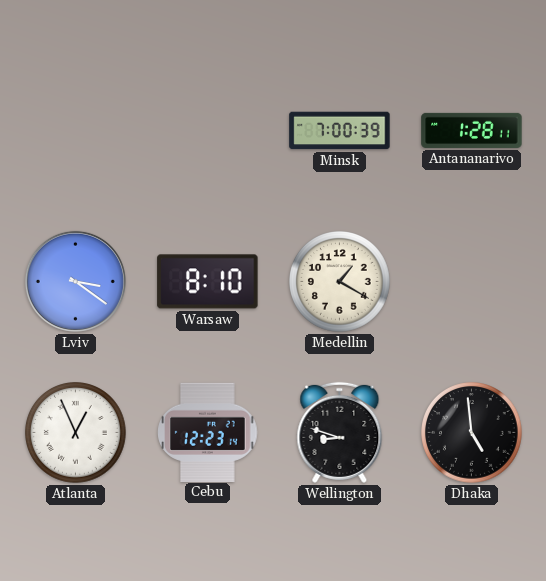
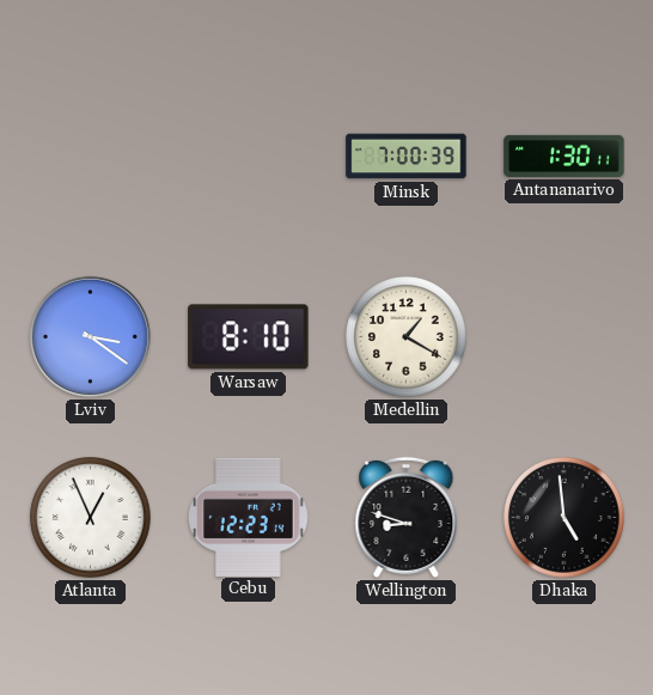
Antananarivo: 1:28 -> 1:30 (564, 156)
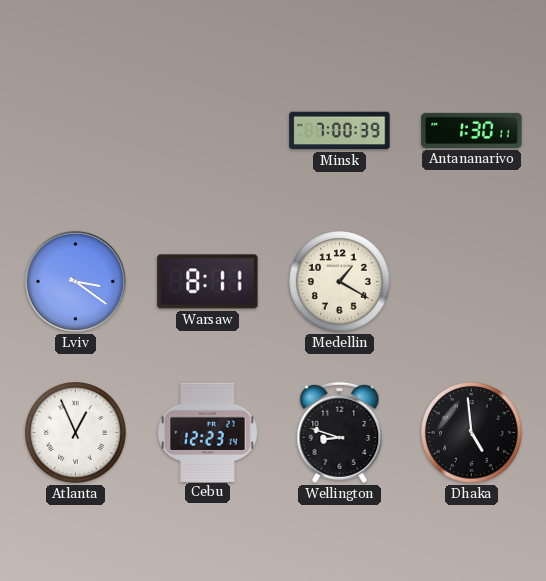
Warsaw: 8:10 -> 8:11 (208, 282)
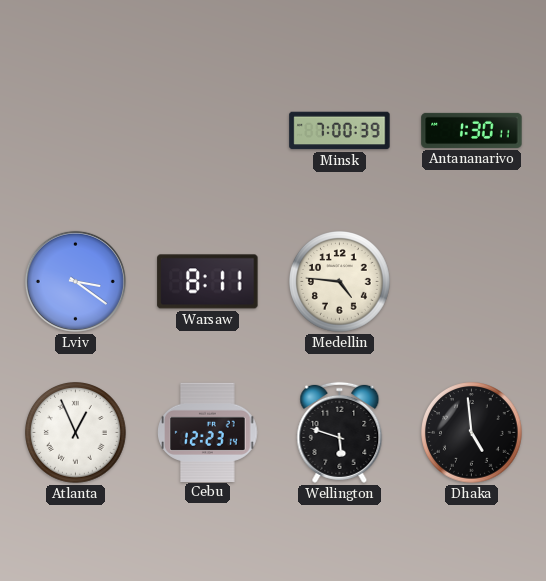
Medellin: 1:20 -> 4:46 (340, 282)
Wellington: 8:48 -> 5:48 (340, 432)
